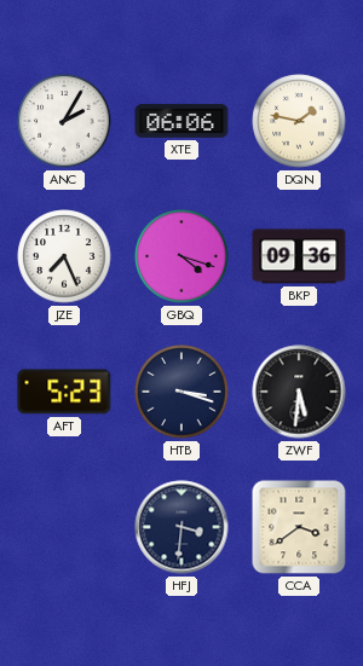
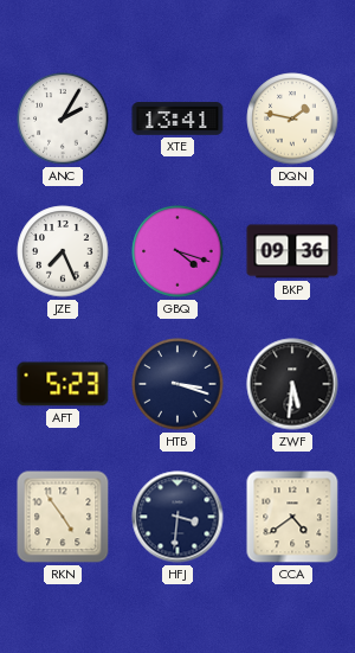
XTE: 06:06 -> 13:41 (177, 119)
RKN: none -> 4:54 (63, 517)
CCA: 3:39 -> 4:39 (292, 517)
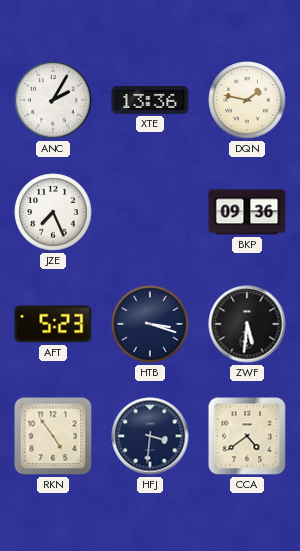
XTE: 13:41 -> 13:36 (150, 100)
GBQ: 4:18 -> none (177, 251)
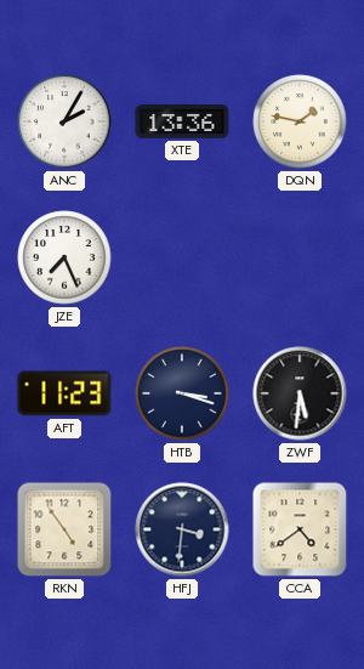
BKP: 09:36 -> none (247, 212)
AFT: 5:23 -> 11:23 (64, 393)
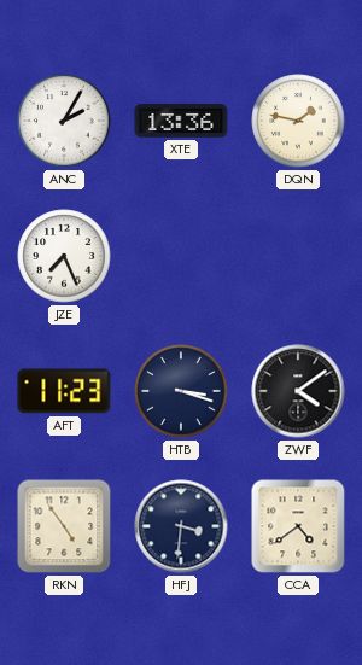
ZWF: 5:31 -> 4:09 (298, 391)
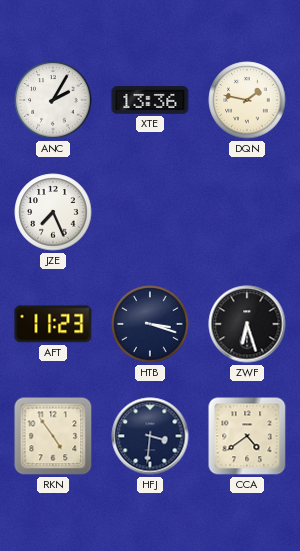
ZWF: 4:09 -> 6:27 (247, 324)
